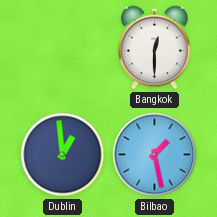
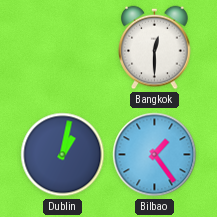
Dublin: 12:59 -> 1:02 (63, 155)
Bilbao: 1:28 -> 1:24 (155, 155)
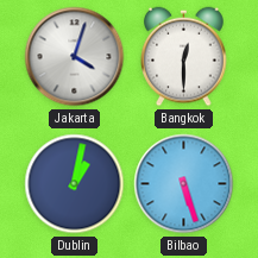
Jakarta: none -> 4:03 (75, 57)
Bilbao: 1:24 -> 5:27 (184, 184)
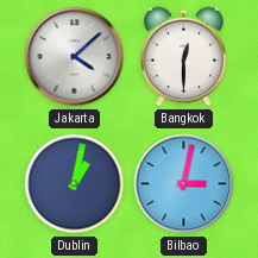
Jakarta: 4:03 -> 4:08 (75, 57)
Bilbao: 5:27 -> 3:02 (184, 184)
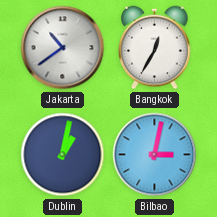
Jakarta: 4:08 -> 10:39 (63, 48)
Bangkok: 12:30 -> 12:35 (155, 48)
